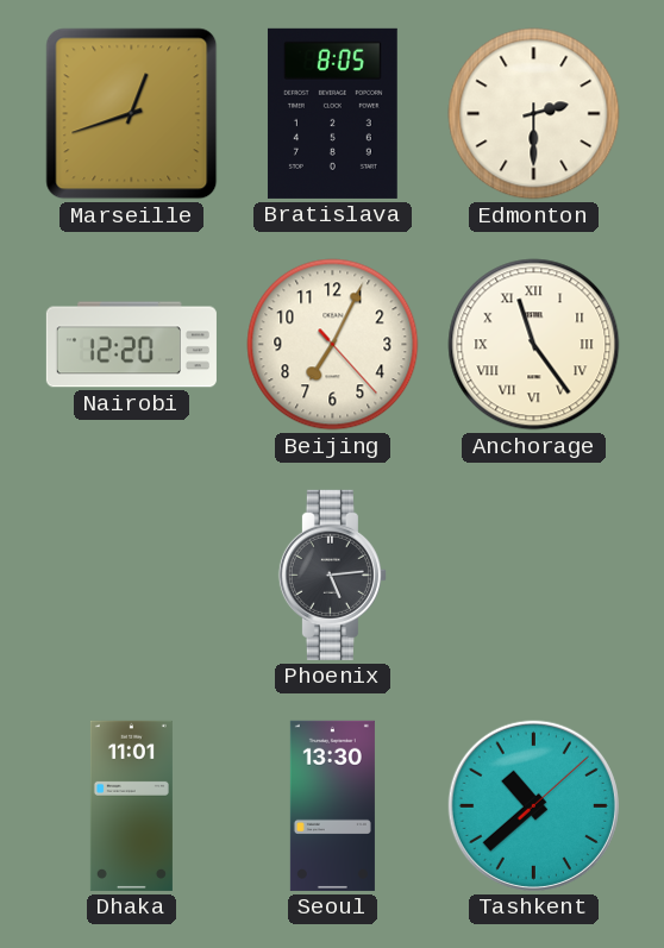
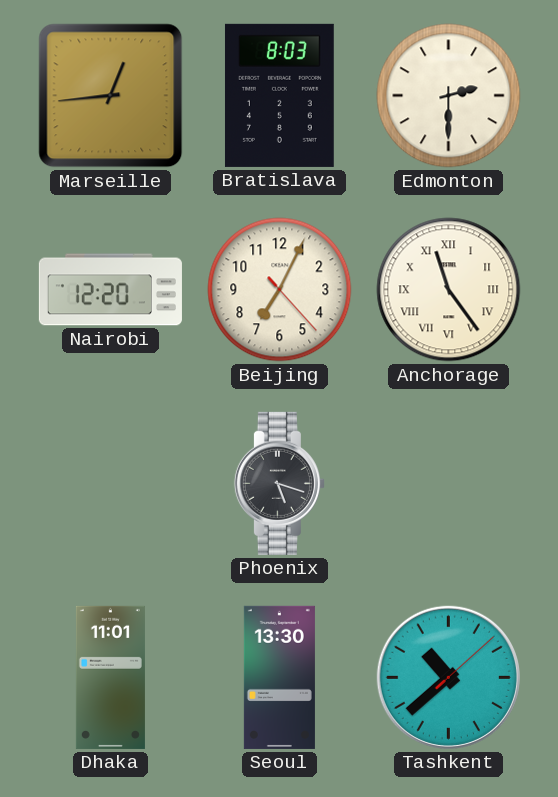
Marseille: 12:42 -> 12:44 (111, 96)
Bratislava: 8:05 -> 8:03 (279, 95)
Phoenix: 5:14 -> 5:18 (279, 483)
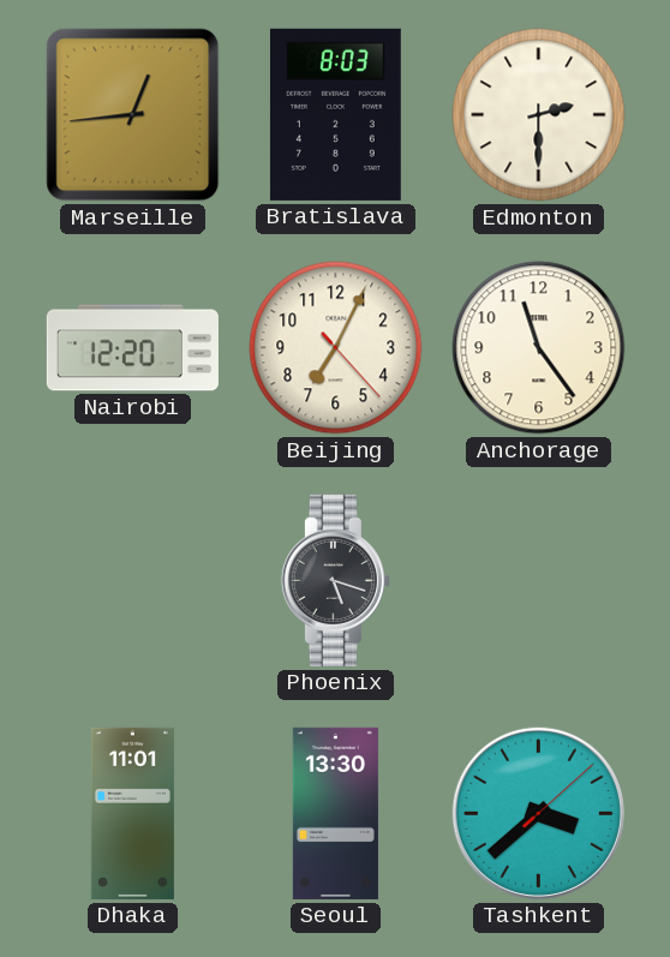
Anchorage numerals: Roman -> Arabic (539, 348)
Tashkent: 10:38 -> 3:38 (538, 813)
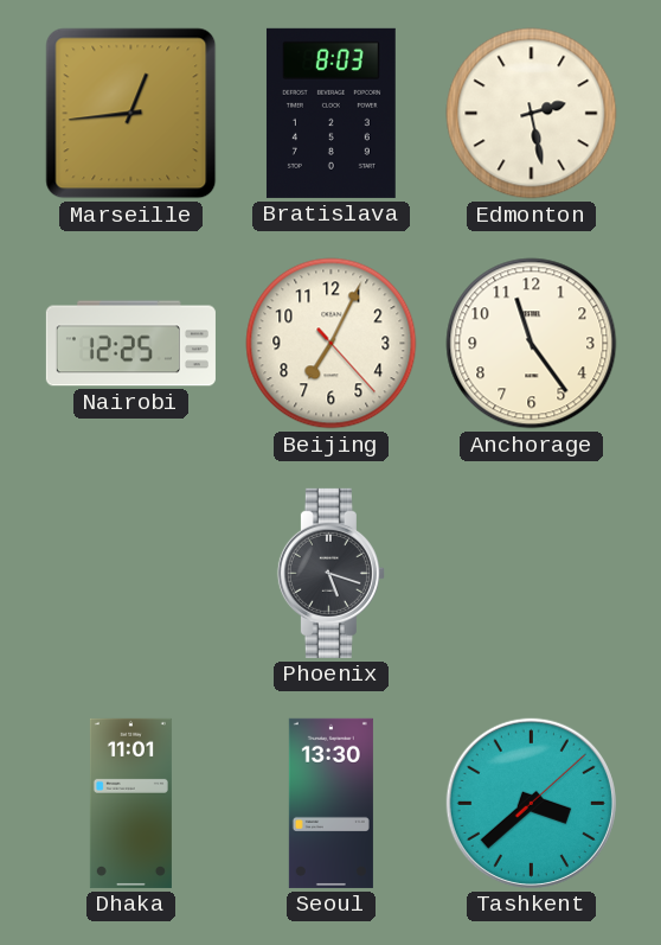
Edmonton: 2:30 -> 2:28 (532, 114)
Nairobi: 12:20 -> 12:25 (130, 344)
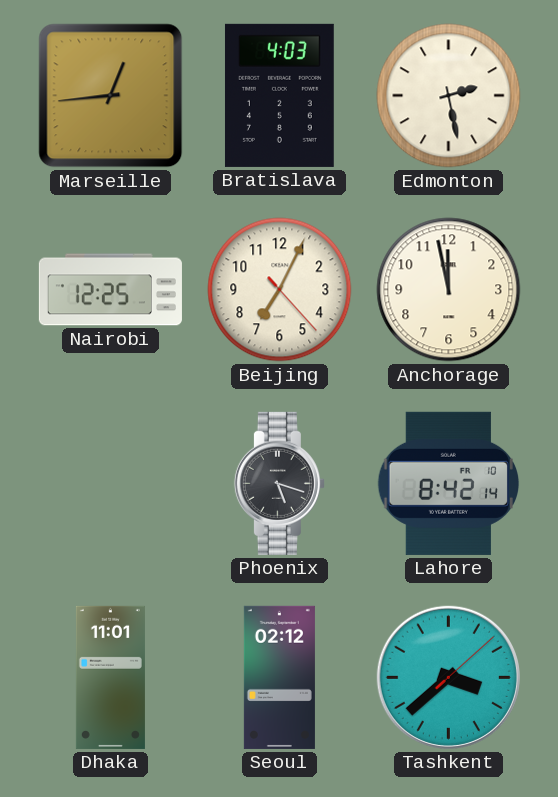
Bratislava: 8:03 -> 4:03 (279, 95)
Anchorage: 11:24 -> 11:58 (449, 290)
Lahore: none -> 8:42 (448, 483)
Seoul: 13:30 -> 02:12 (279, 677)
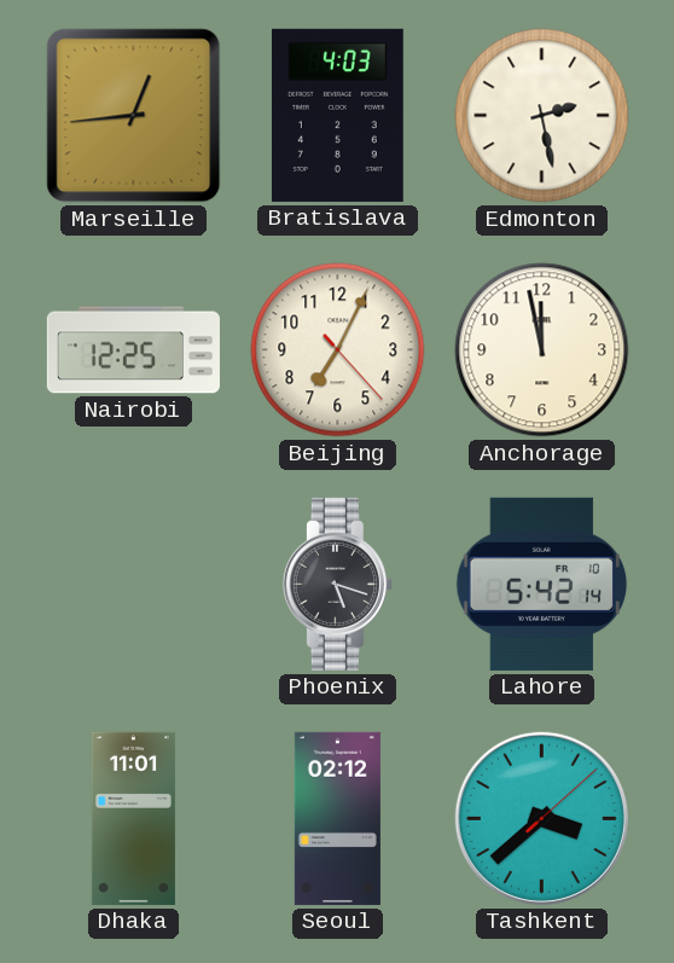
Lahore: 8:42 -> 5:42 (541, 584)
